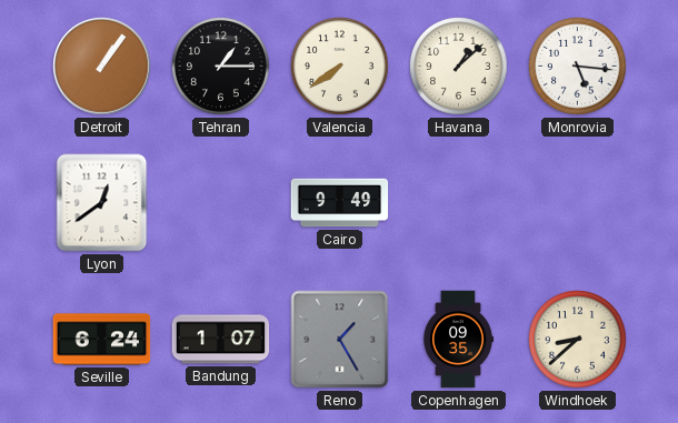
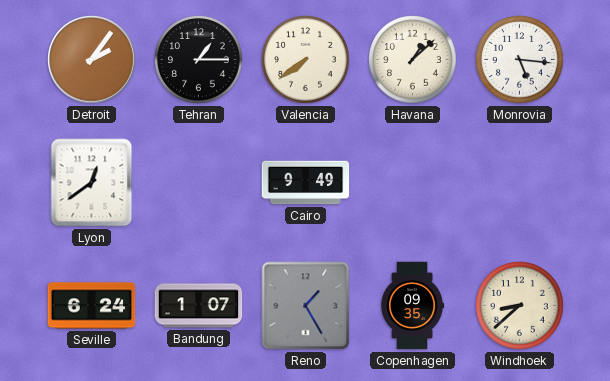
Detroit: 1:06 -> 2:06 (92, 60)
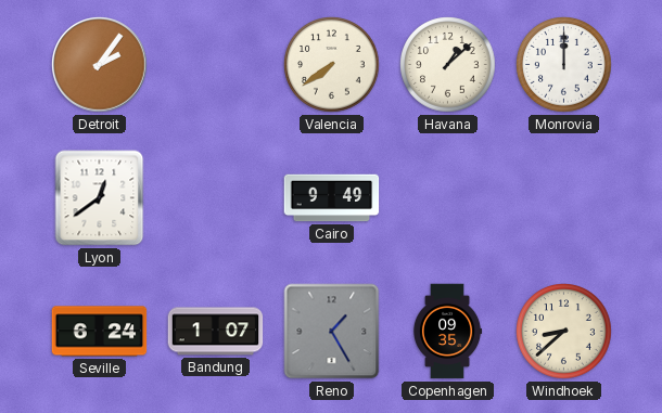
Tehran: 1:15 -> none (199, 60)
Monrovia: 5:16 -> 12:00 (564, 65)
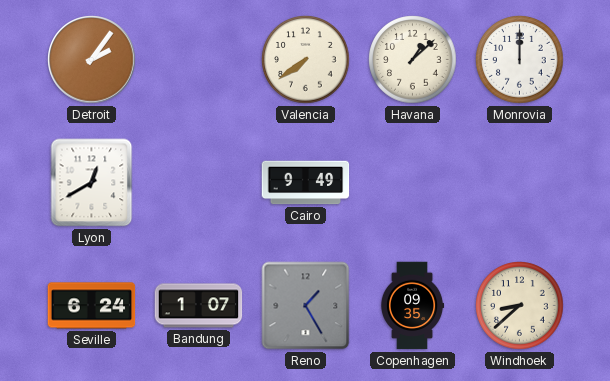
Lyon: 12:39 -> 12:40 (92, 183)
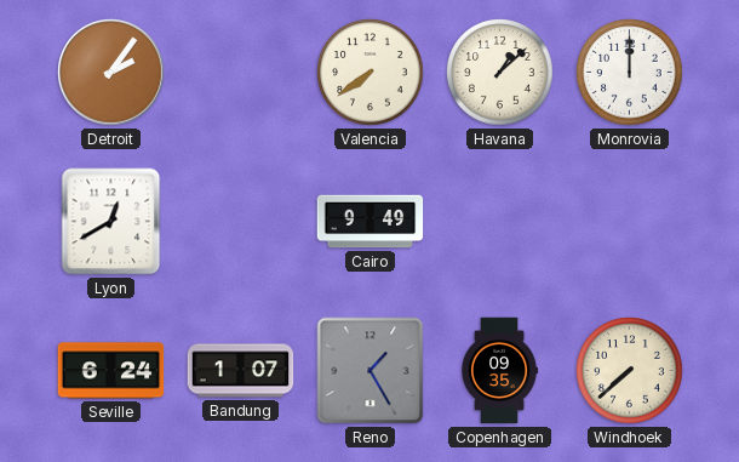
Windhoek: 8:38 -> 7:38 (630, 371)
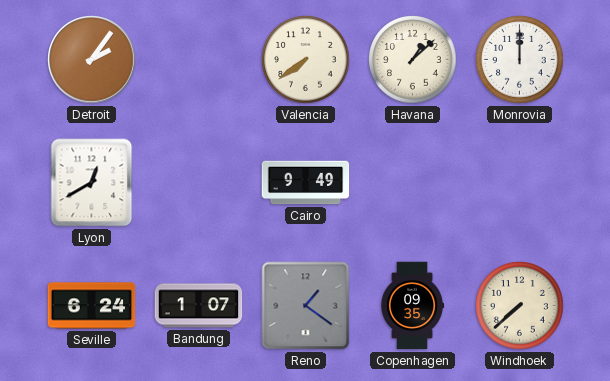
Reno: 1:25 -> 1:21 (306, 306)
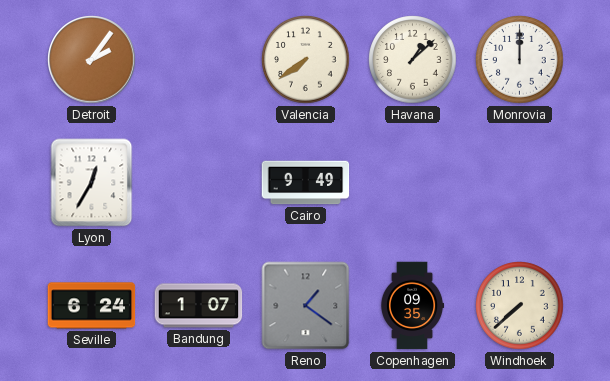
Lyon: 12:40 -> 12:35 (92, 183)
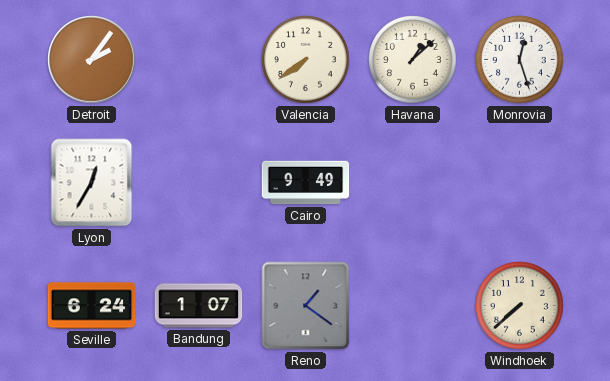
Monrovia: 12:00 -> 12:27 (520, 60)
Copenhagen: 09:35 -> none (412, 306)
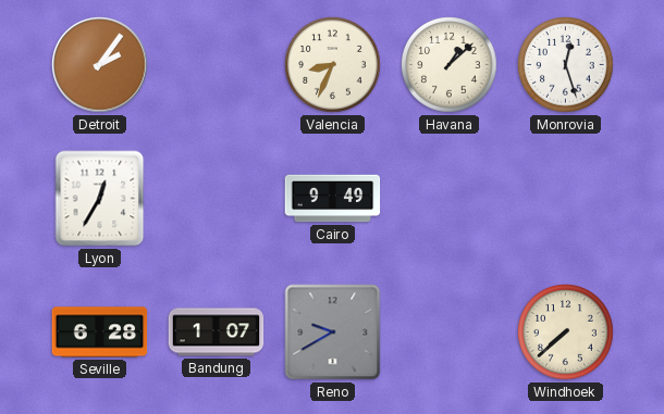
Valencia: 7:39 -> 8:34 (333, 65)
Seville: 6:24 -> 6:28 (100, 333)
Reno: 1:21 -> 9:40 (333, 333)
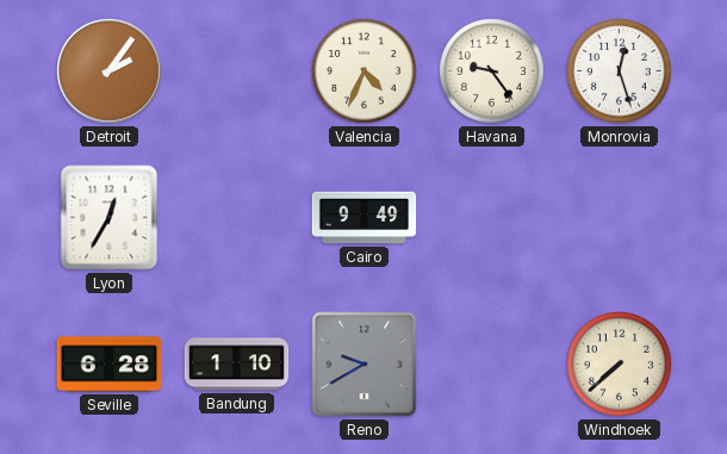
Valencia: 8:34 -> 4:34 (365, 71)
Havana: 1:08 -> 9:24 (492, 71)
Bandung: 1:07 -> 1:10 (237, 365)
